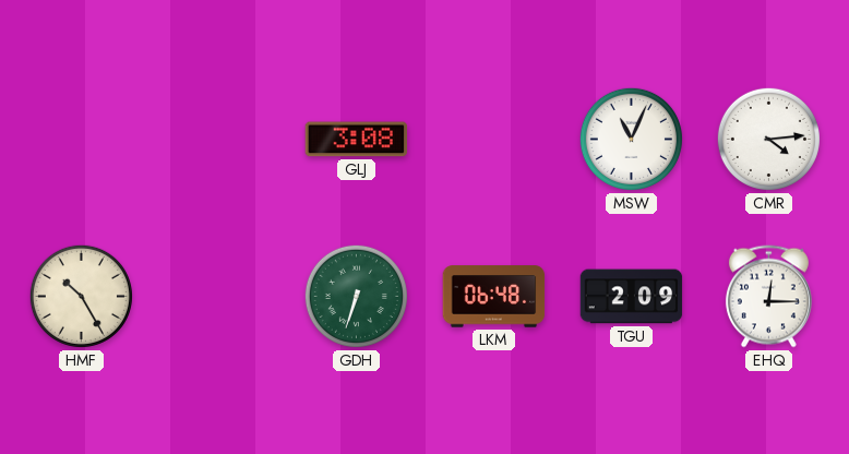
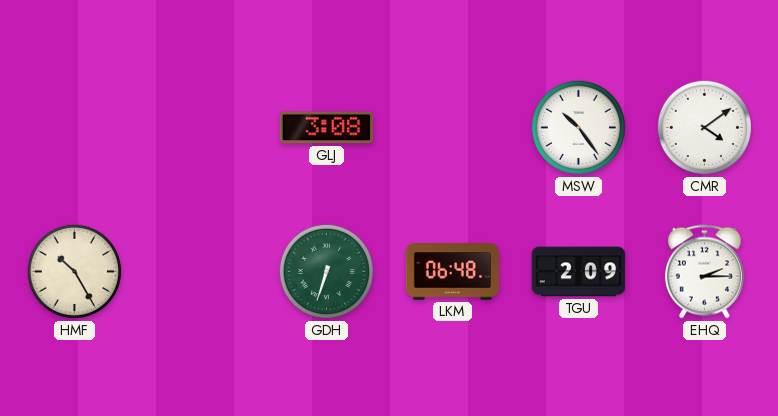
MSW: 11:04 -> 10:24 (578, 127)
CMR: 4:14 -> 4:09 (704, 127)
EHQ: 12:15 -> 2:15 (704, 272)
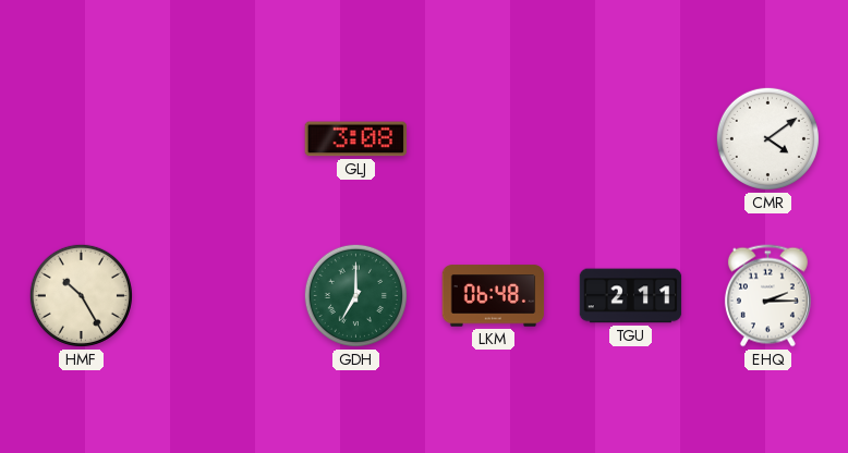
MSW: 10:24 -> none (578, 127)
GDH: 6:33 -> 7:00 (355, 295)
TGU: 2:09 -> 2:11 (631, 296)
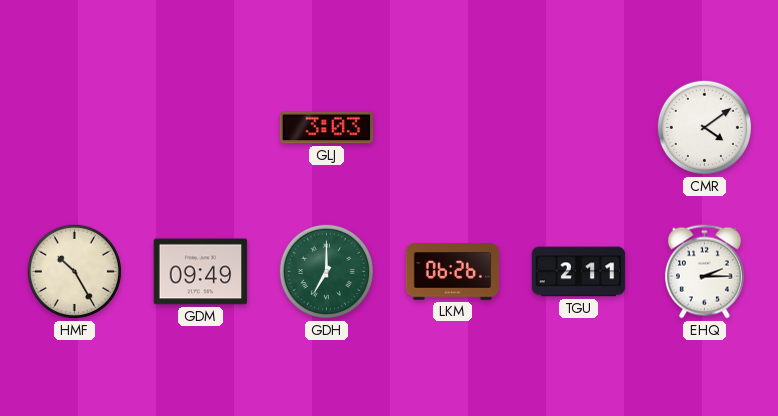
GLJ: 3:08 -> 3:03 (327, 128)
GDM: none -> 09:49 (201, 272)
LKM: 06:48 -> 06:26 (453, 272)
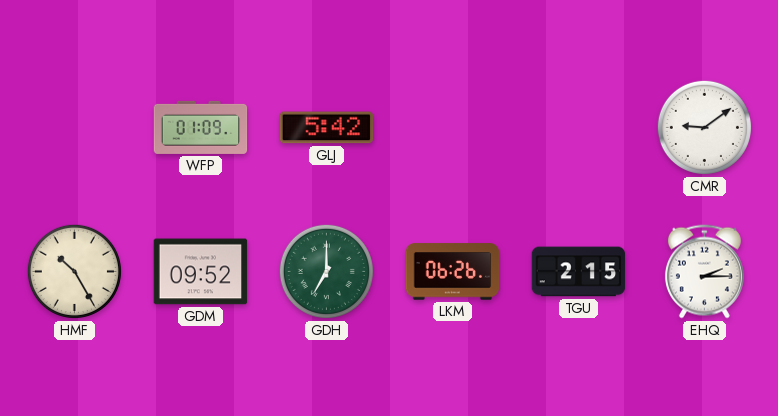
WFP: none -> 01:09 (201, 127)
GLJ: 3:03 -> 5:42 (327, 128)
CMR: 4:09 -> 9:09 (704, 127)
GDM: 09:49 -> 09:52 (201, 272)
TGU: 2:11 -> 2:15 (579, 272)
